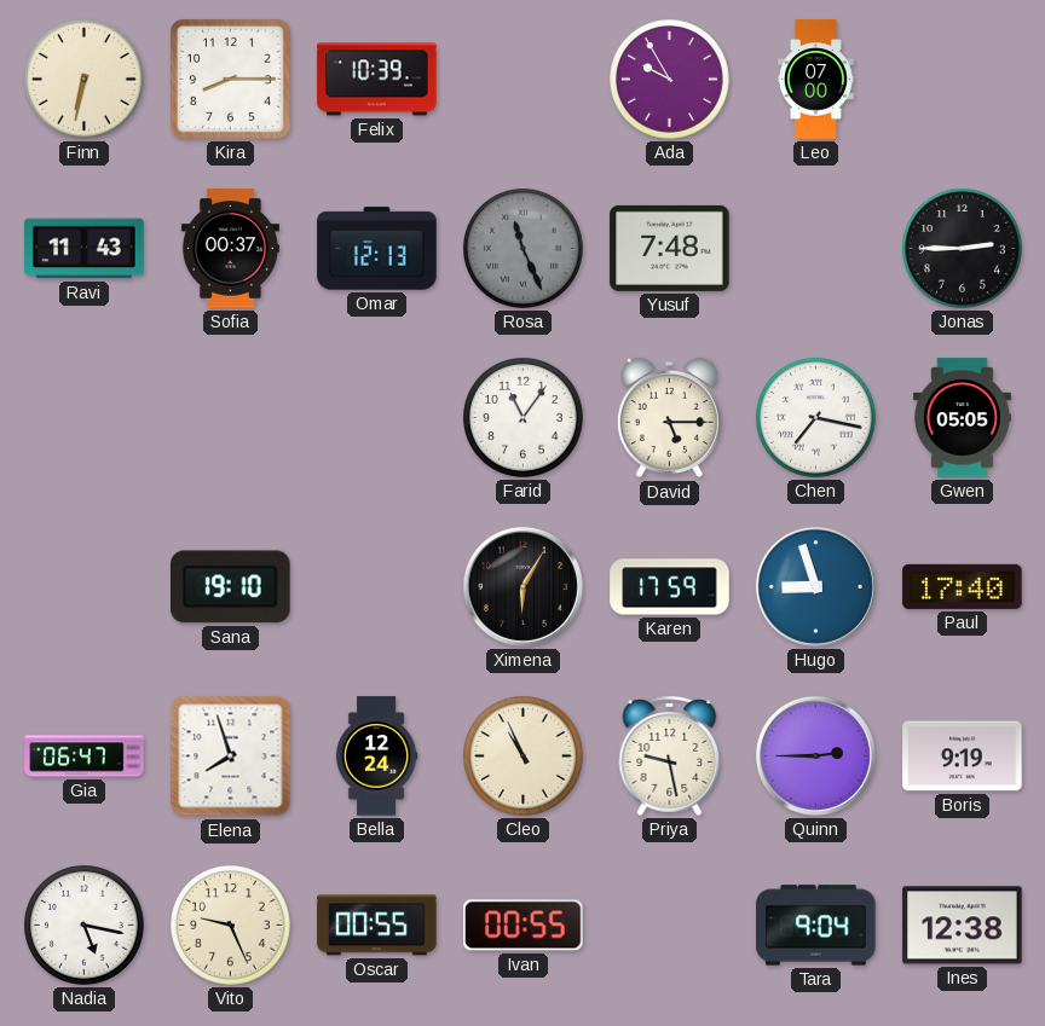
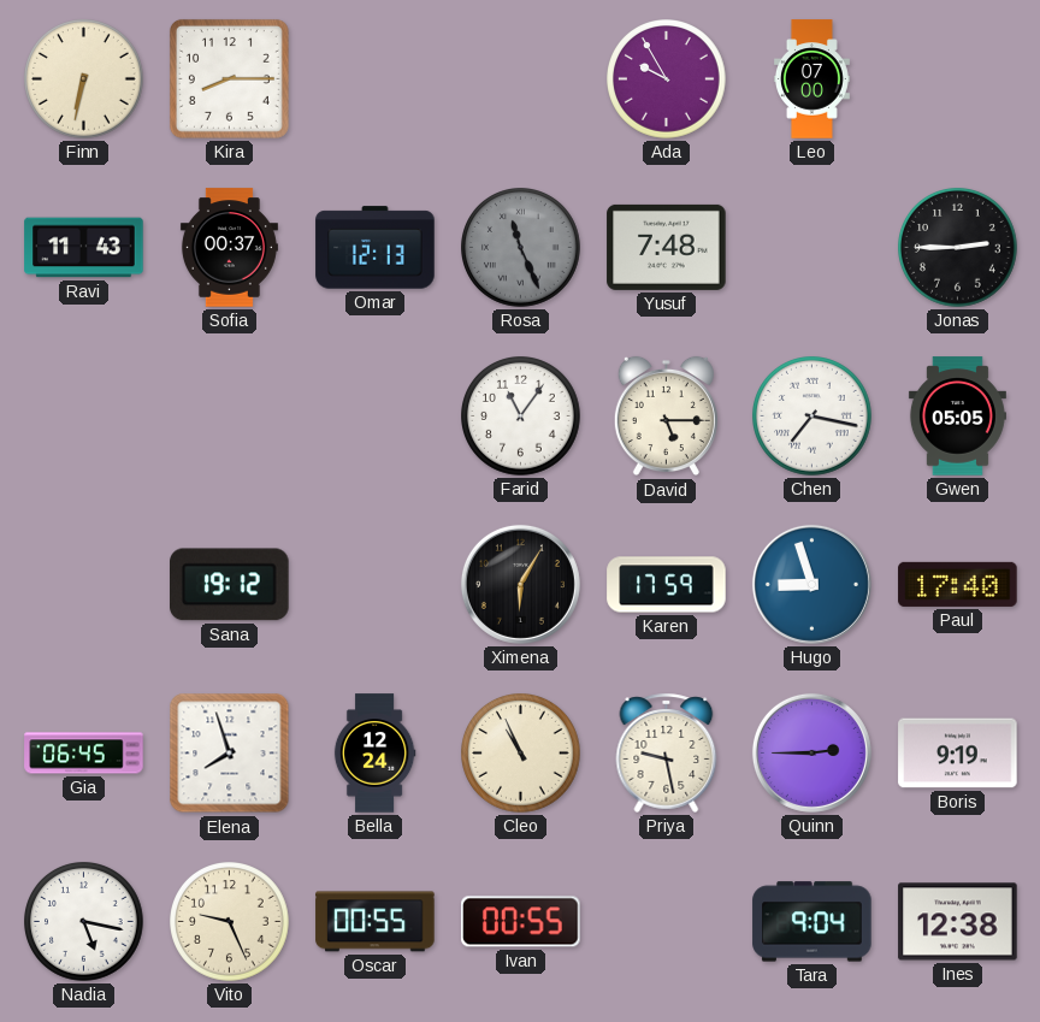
Felix: 10:39 -> none (377, 80)
Sana: 19:10 -> 19:12 (230, 585)
Gia: 06:47 -> 06:45 (84, 754)
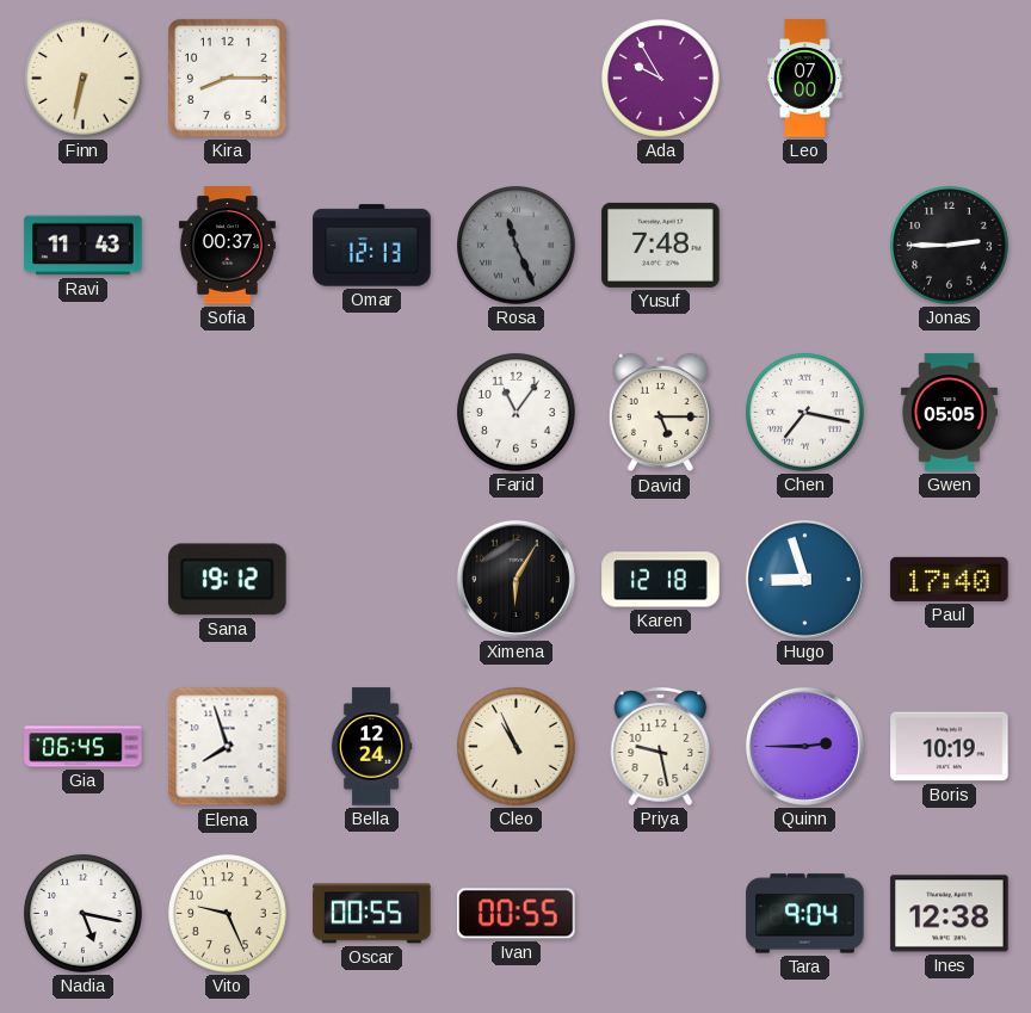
Karen: 17:59 -> 12:18 (661, 580)
Boris: 9:19 -> 10:19 (950, 747)
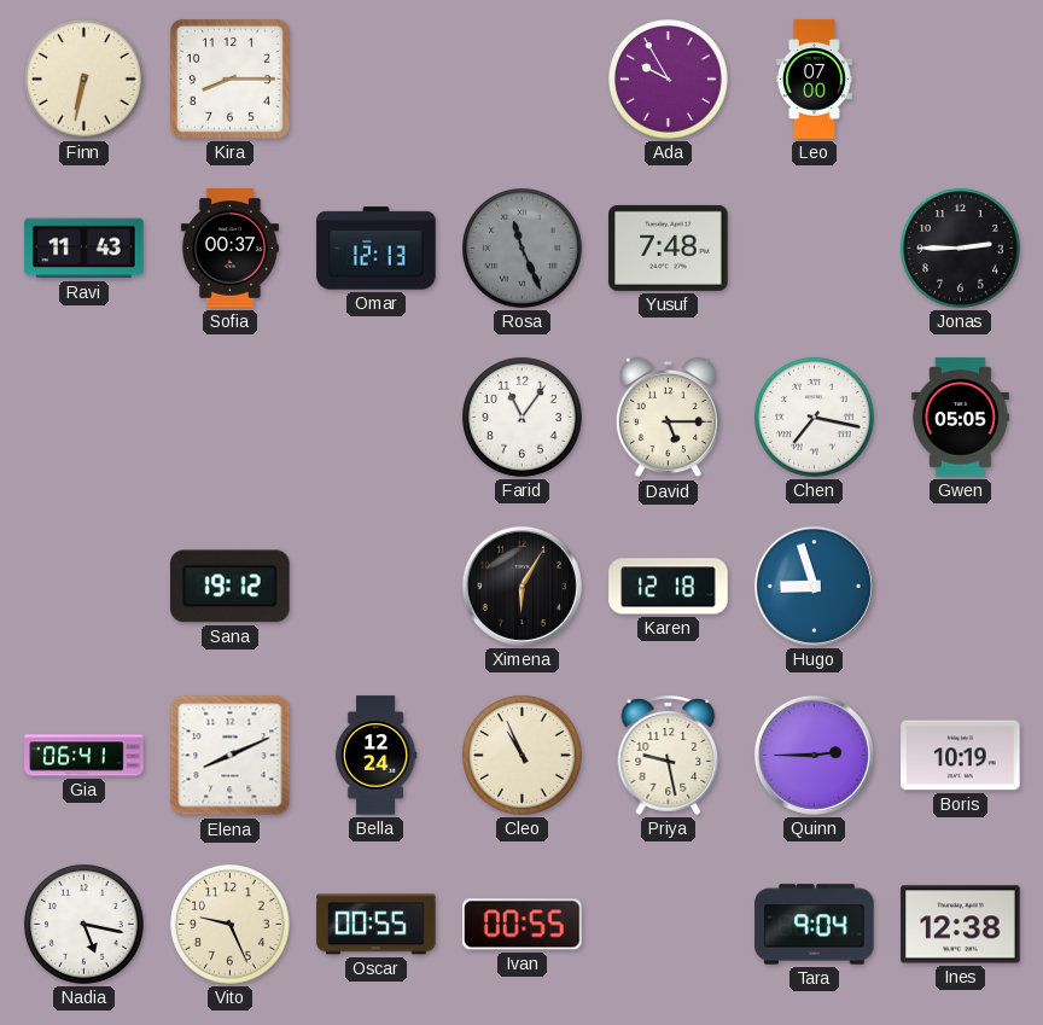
Paul: 17:40 -> none (950, 579)
Gia: 06:45 -> 06:41 (85, 756)
Elena: 7:57 -> 8:11 (231, 756)
